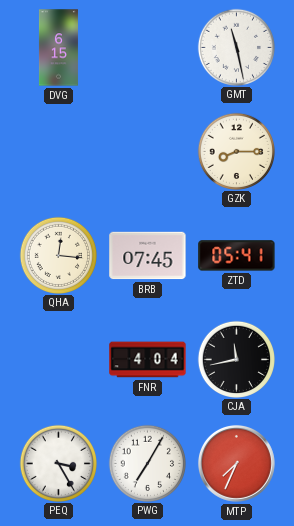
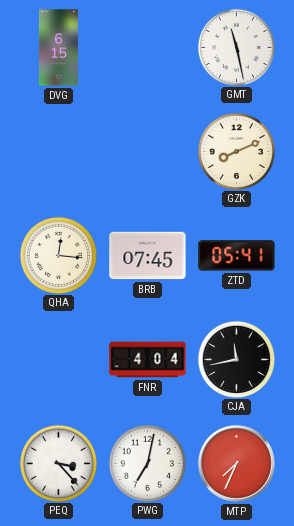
GZK: 8:15 -> 8:11 (236, 151)
PEQ: 3:25 -> 3:23 (58, 463)
PWG: 7:05 -> 7:02 (147, 463)
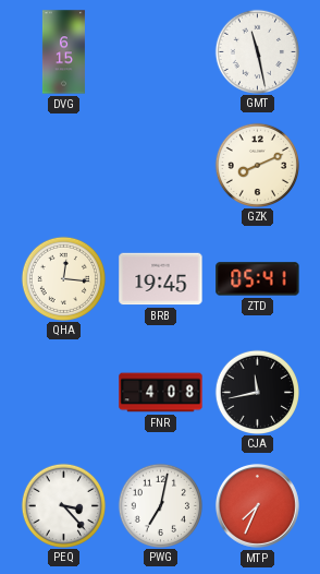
BRB: 07:45 -> 19:45 (161, 279)
FNR: 4:04 -> 4:08 (161, 393)
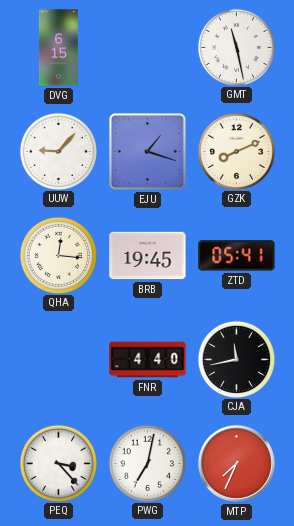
UUW: none -> 9:07 (58, 151)
EJU: none -> 1:18 (148, 152)
FNR: 4:08 -> 4:40 (148, 360)
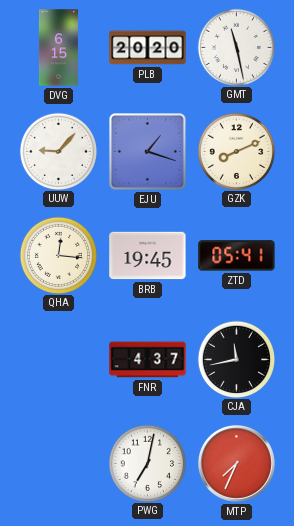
PLB: none -> 20:20 (148, 48)
FNR: 4:40 -> 4:37 (148, 360)
PEQ: 3:23 -> none (58, 463)
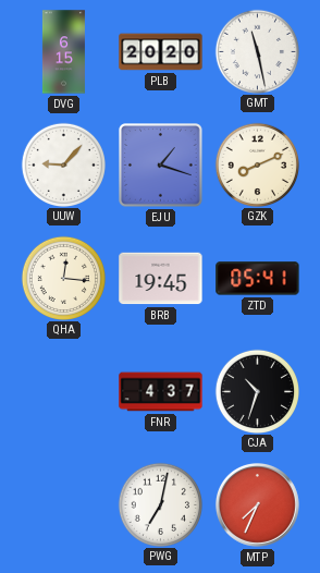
CJA: 11:43 -> 10:33 (257, 391)
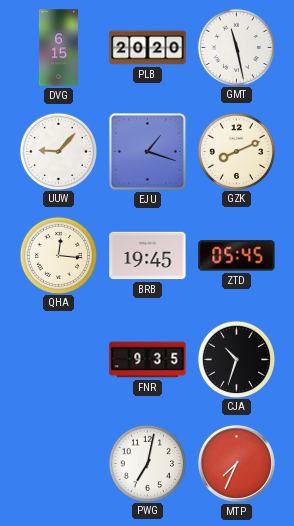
ZTD: 05:41 -> 05:45 (237, 256)
FNR: 4:37 -> 9:35 (148, 360)
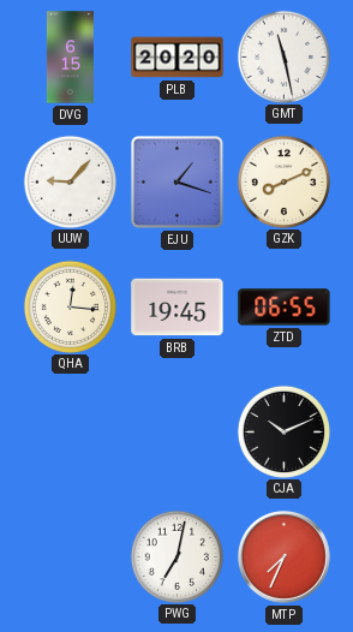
ZTD: 05:45 -> 06:55 (285, 308)
FNR: 9:35 -> none (148, 360)
CJA: 10:33 -> 10:11 (283, 431)
